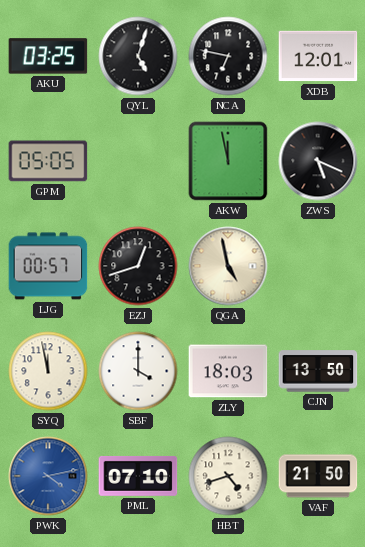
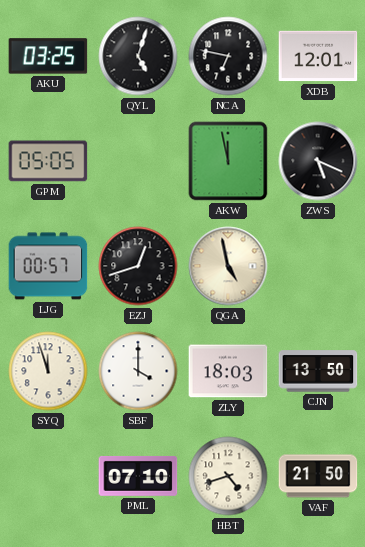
SYQ: 11:58 -> 11:57 (48, 371)
PWK: 4:13 -> none (48, 476)
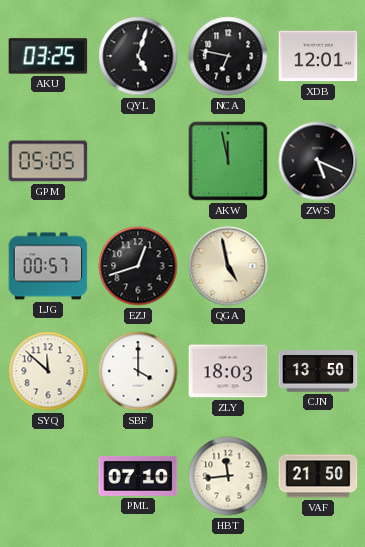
SYQ: 11:57 -> 11:52 (48, 371)
HBT: 4:42 -> 11:44 (228, 476)
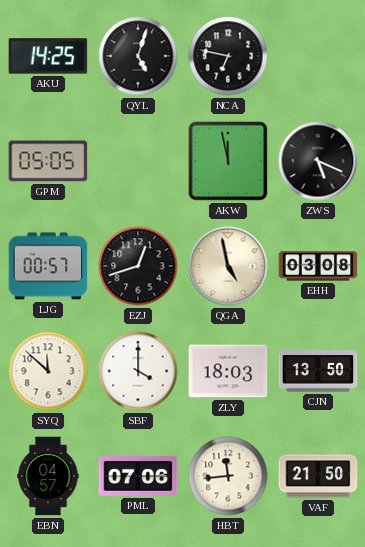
AKU: 03:25 -> 14:25 (48, 56)
XDB: 12:01 -> none (318, 56)
EHH: none -> 03:08 (318, 266)
EBN: none -> 04:57 (48, 476)
PML: 07:10 -> 07:06 (138, 476)
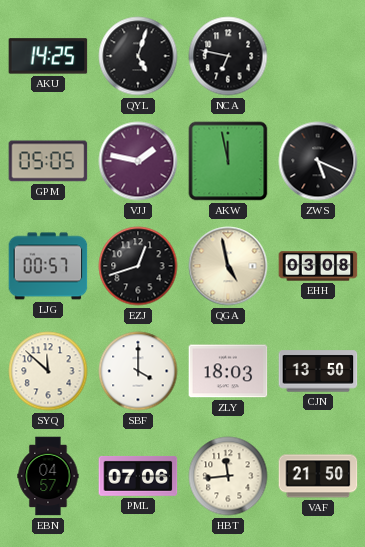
VJJ: none -> 1:47 (138, 161)
